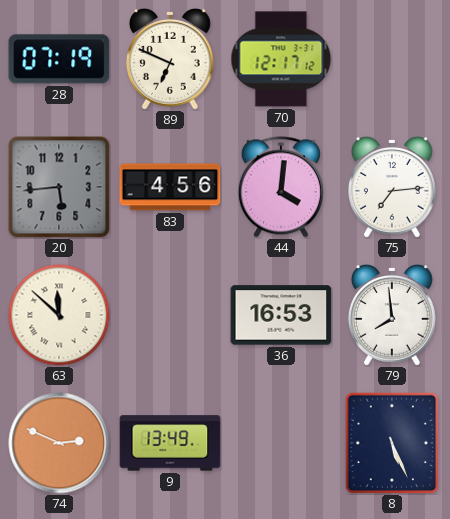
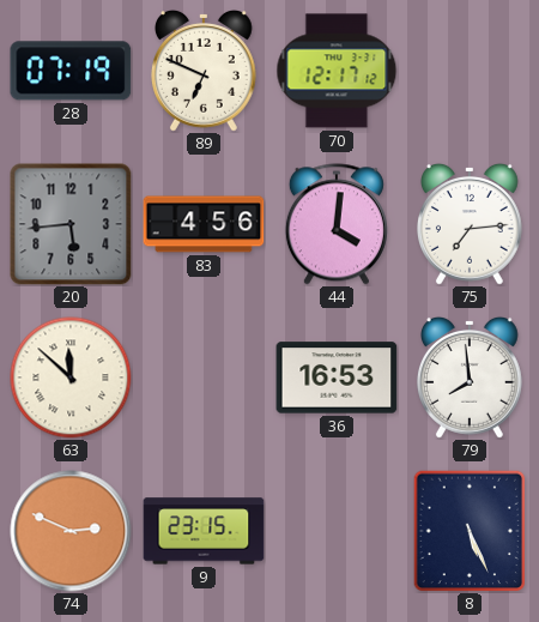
9: 13:49 -> 23:15 (204, 531)
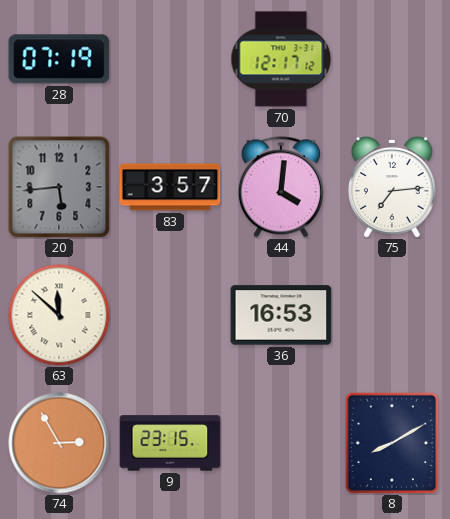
89: 6:49 -> none (204, 71)
83: 4:56 -> 3:57 (170, 187)
79: 7:59 -> none (470, 378)
74: 2:49 -> 2:55 (59, 443)
8: 5:26 -> 8:10 (392, 443)
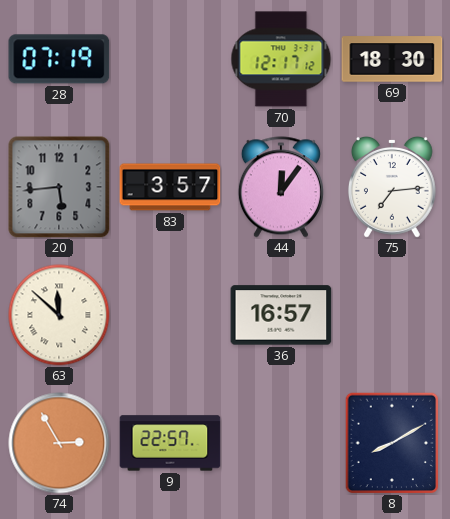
69: none -> 18:30 (392, 59)
44: 4:01 -> 12:06 (281, 187)
36: 16:53 -> 16:57 (281, 315)
9: 23:15 -> 22:57 (170, 443)
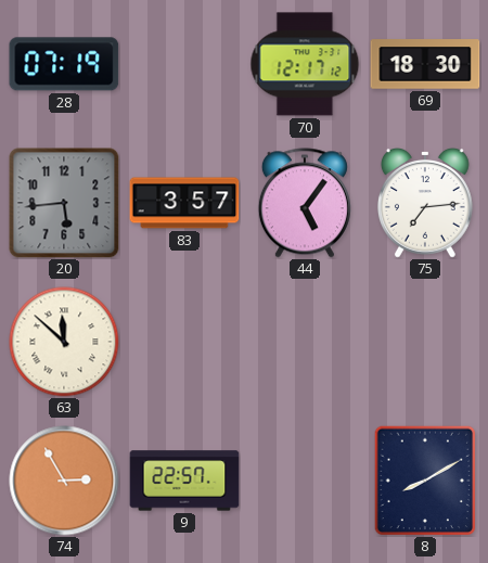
44: 12:06 -> 5:06 (305, 203)
36: 16:57 -> none (281, 315)
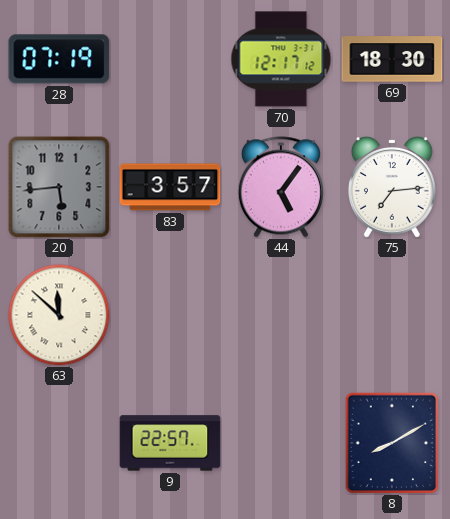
74: 2:55 -> none (64, 481)
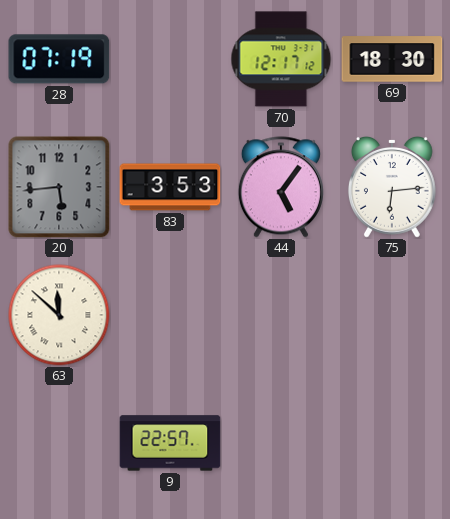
83: 3:57 -> 3:53 (170, 187)
75: 7:14 -> 6:14 (392, 187)
8: 8:10 -> none (392, 443)
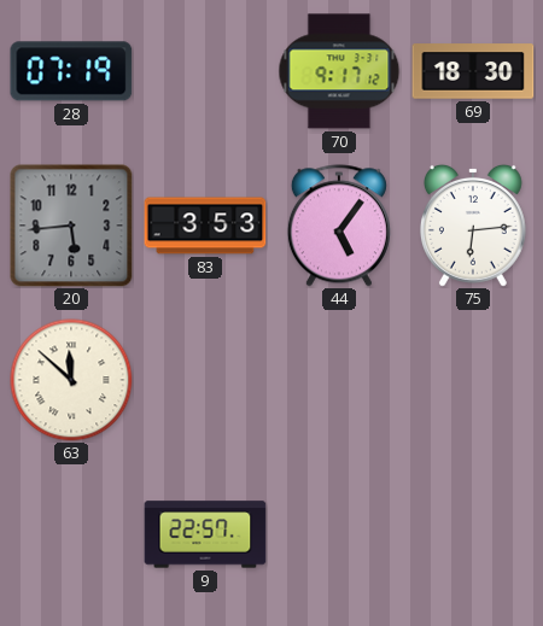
70: 12:17 -> 9:17 (339, 71)
